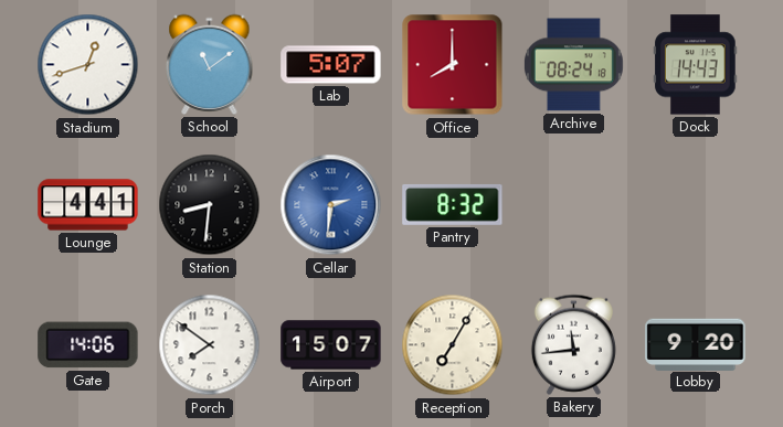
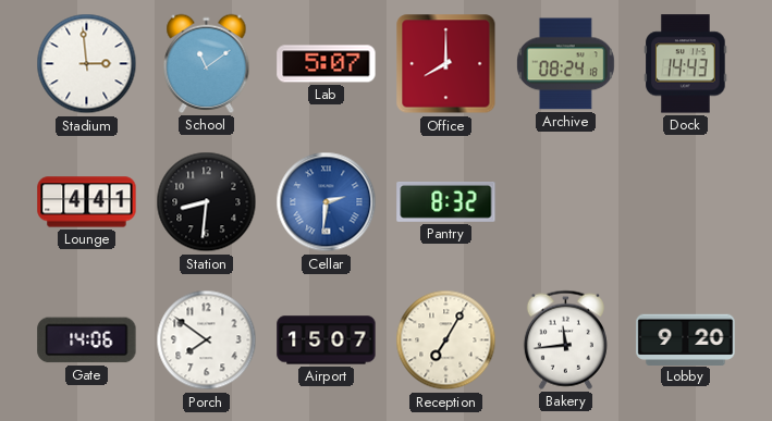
Stadium: 12:42 -> 2:59 (87, 64)
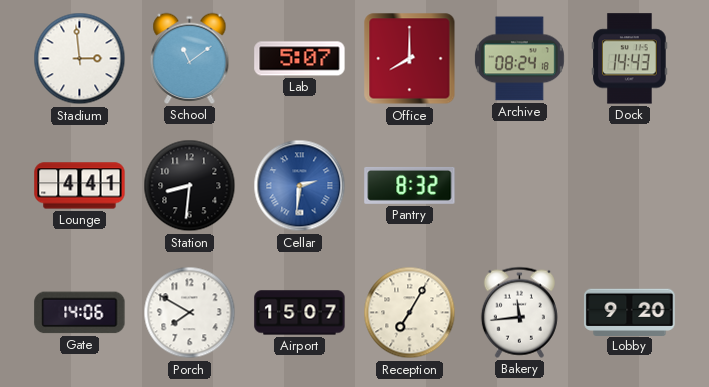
Porch: 7:51 -> 7:50 (190, 313)
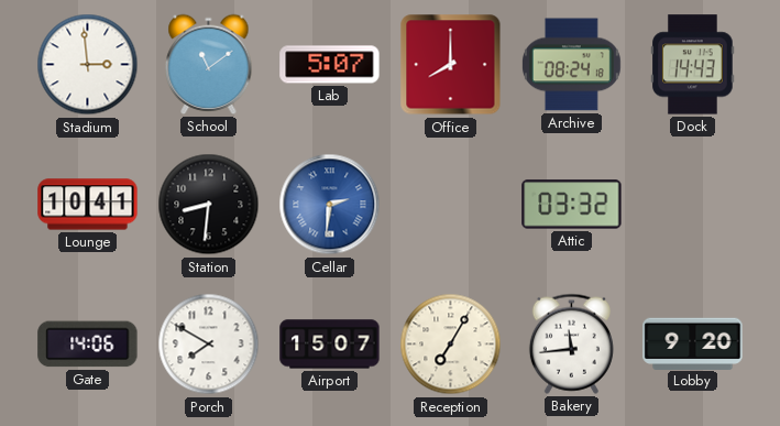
Lounge: 4:41 -> 10:41 (88, 205)
Pantry: 8:32 -> none (410, 185)
Attic: none -> 03:32 (572, 205)
